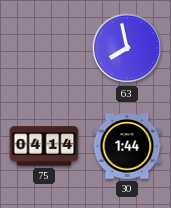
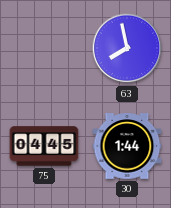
75: 04:14 -> 04:45 (44, 146)
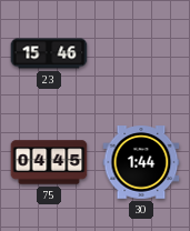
23: none -> 15:46 (49, 53)
63: 7:58 -> none (127, 48)
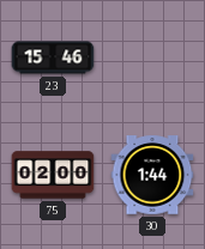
75: 04:45 -> 02:00 (53, 175)
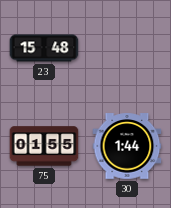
23: 15:46 -> 15:48 (44, 48)
75: 02:00 -> 01:55 (44, 146)
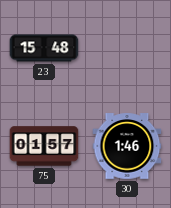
75: 01:55 -> 01:57 (44, 146)
30: 1:44 -> 1:46 (127, 146)
